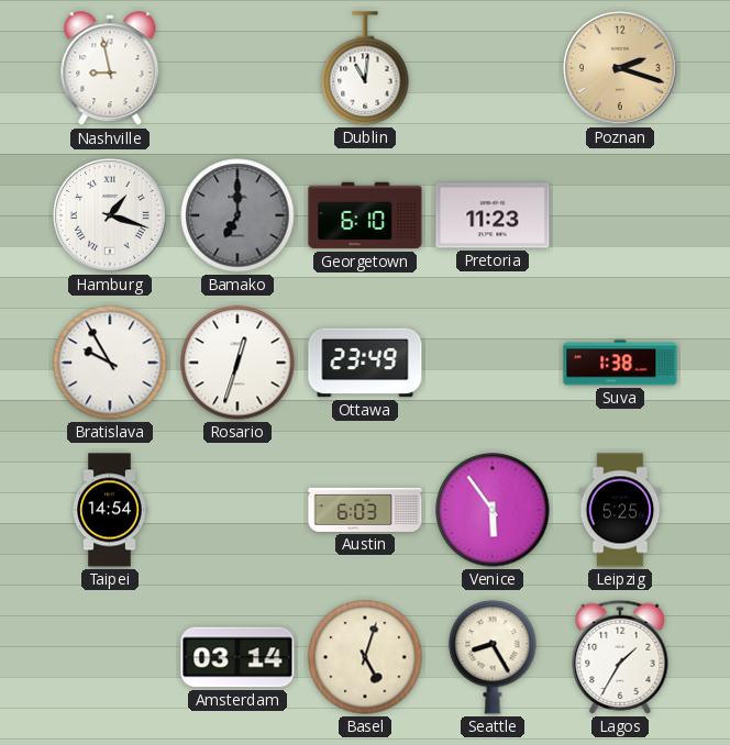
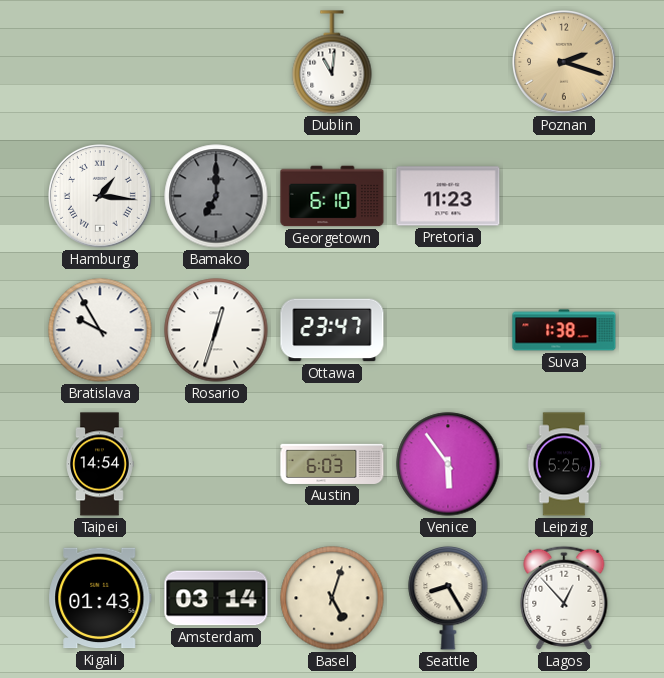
Nashville: 8:58 -> none (110, 69)
Hamburg: 1:18 -> 1:16 (101, 197)
Ottawa: 23:49 -> 23:47 (332, 330)
Kigali: none -> 01:43 (100, 598)
Lagos: 1:35 -> 12:53 (564, 598)
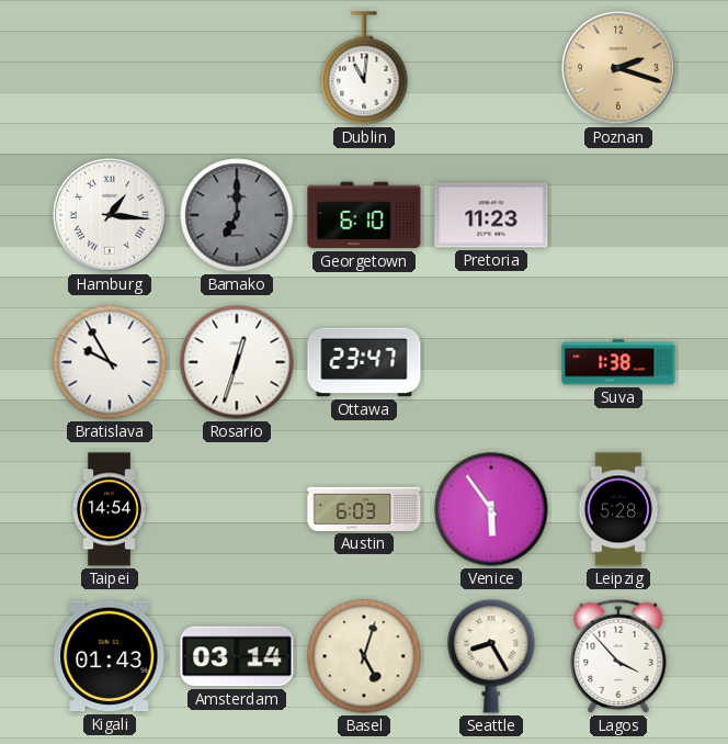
Leipzig: 5:25 -> 5:28 (618, 509)
Lagos: 12:53 -> 3:53 (618, 656)
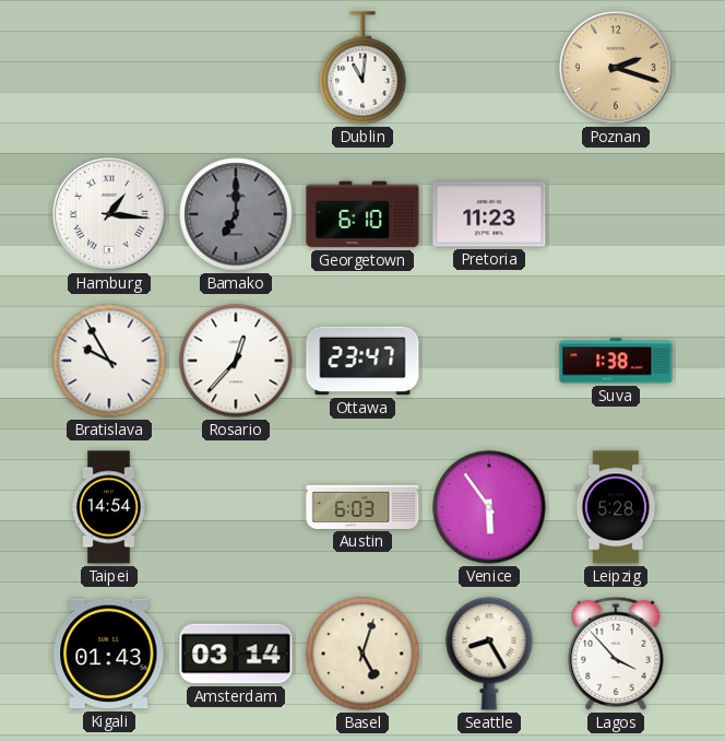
Rosario: 12:33 -> 12:37 (236, 361)
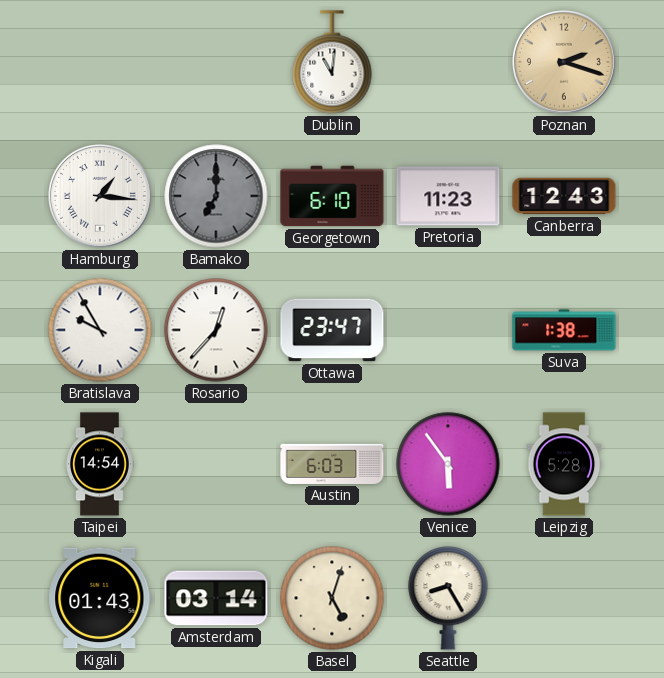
Canberra: none -> 12:43 (564, 196)
Lagos: 3:53 -> none (616, 654)
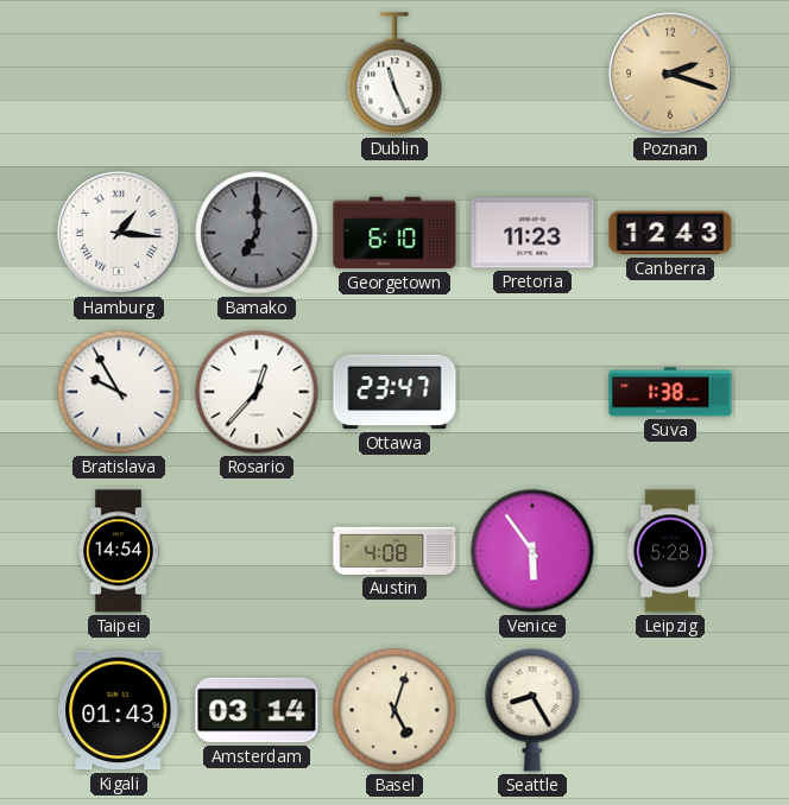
Dublin: 11:01 -> 11:26 (394, 74)
Austin: 6:03 -> 4:08 (394, 551)
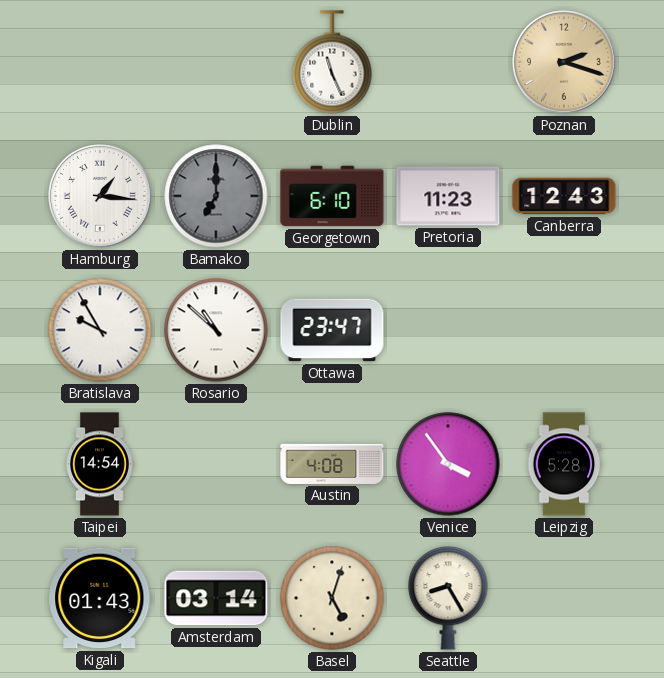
Rosario: 12:37 -> 10:52 (216, 330)
Suva: 1:38 -> none (670, 392)
Venice: 5:54 -> 3:54 (448, 464)
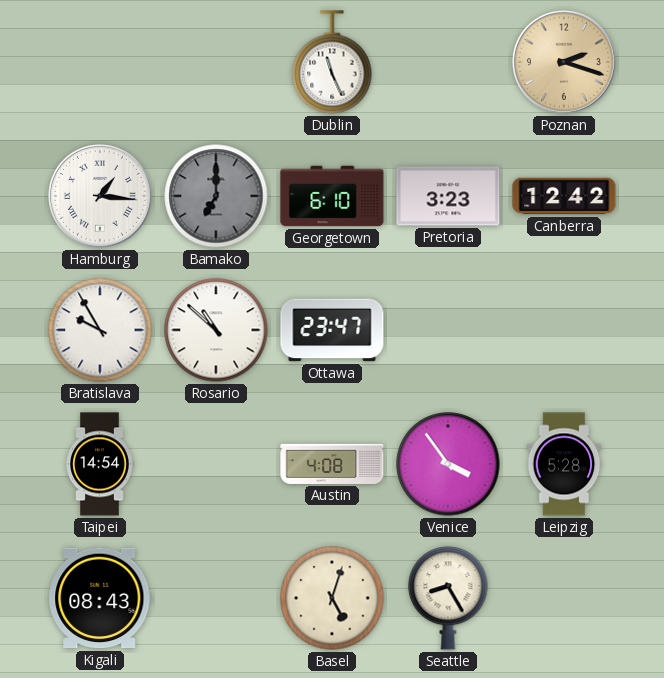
Pretoria: 11:23 -> 3:23 (448, 196)
Canberra: 12:43 -> 12:42 (564, 196)
Kigali: 01:43 -> 08:43 (100, 598)
Amsterdam: 03:14 -> none (216, 598)
